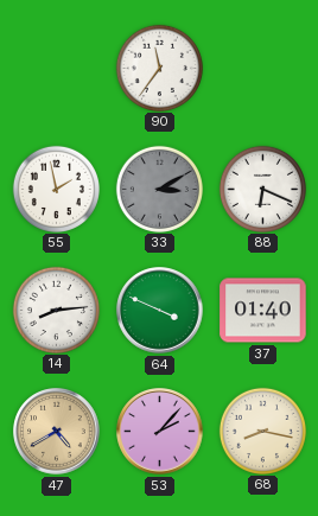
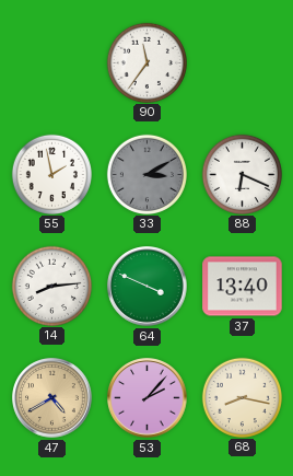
37: 01:40 -> 13:40 (243, 287)
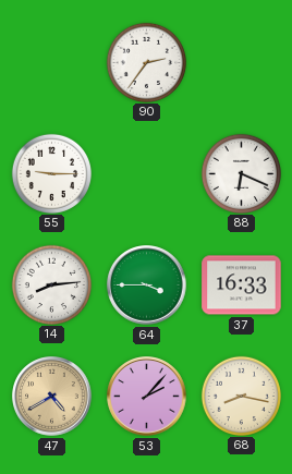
90: 11:36 -> 2:36 (146, 62)
55: 1:58 -> 9:15 (51, 173)
33: 3:10 -> none (146, 174)
64: 3:49 -> 3:45 (147, 285)
37: 13:40 -> 16:33 (242, 285)
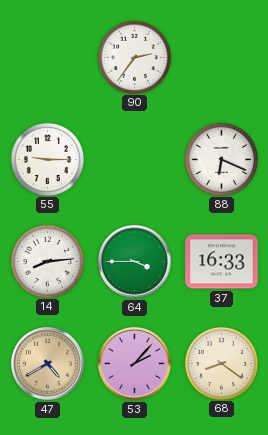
68: 8:17 -> 8:21 (221, 363)
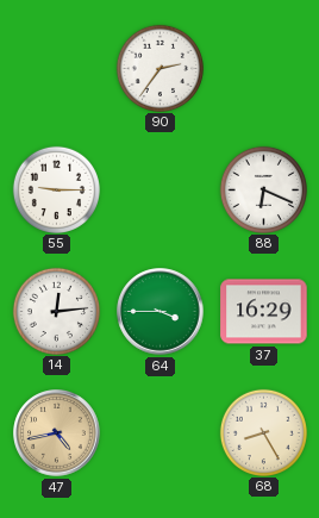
14: 8:14 -> 12:14 (56, 311)
37: 16:33 -> 16:29 (264, 312)
47: 4:40 -> 4:43 (57, 433)
53: 2:07 -> none (135, 364)
68: 8:21 -> 8:25 (263, 432)
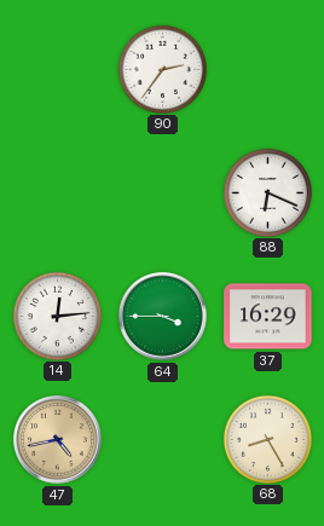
55: 9:15 -> none (56, 189)
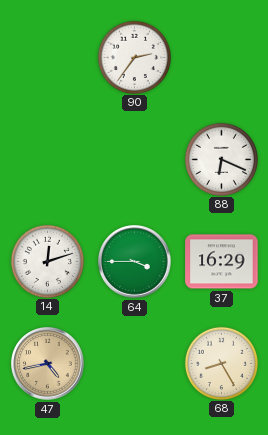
14: 12:14 -> 12:12 (47, 261)
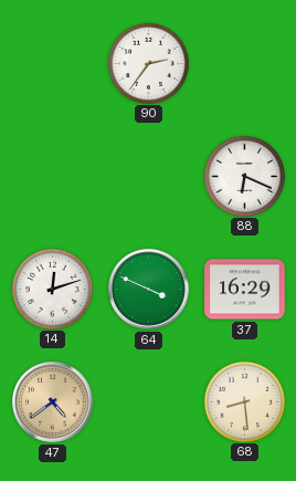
64: 3:45 -> 3:49 (149, 290)
47: 4:43 -> 4:39 (53, 402)
68: 8:25 -> 8:29 (244, 401)
